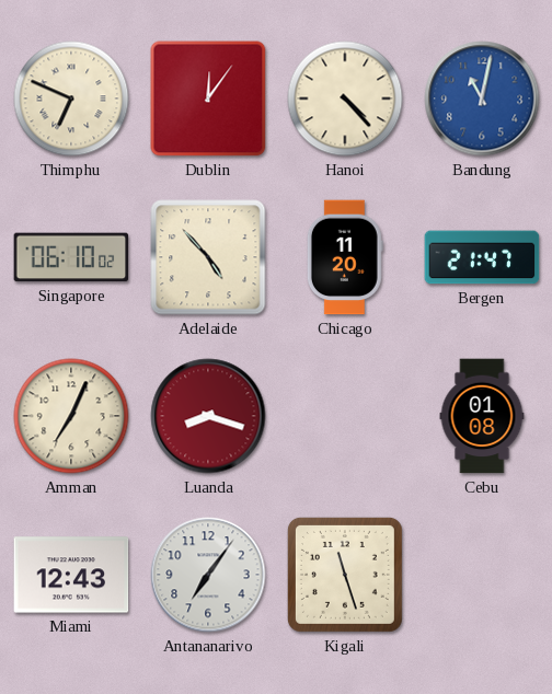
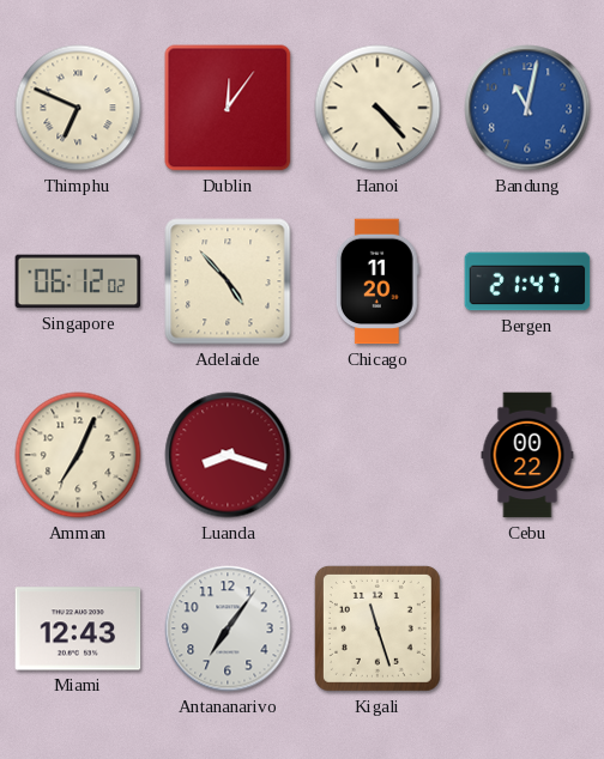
Singapore: 06:10 -> 06:12 (78, 281)
Cebu: 01:08 -> 00:22 (527, 455)
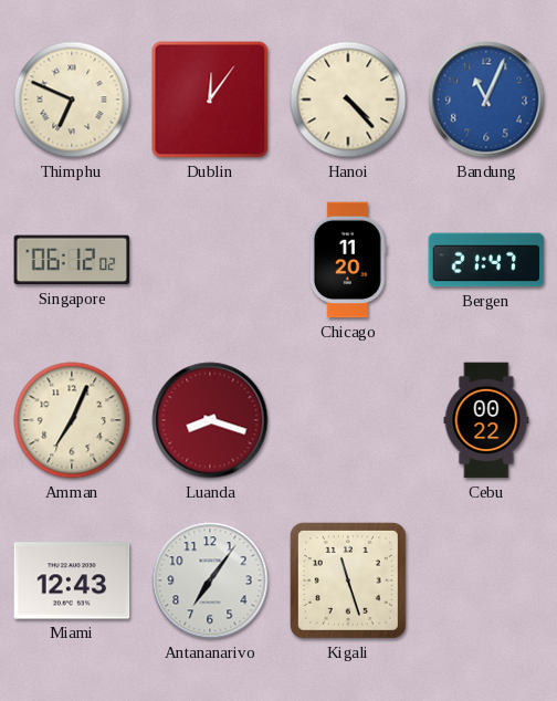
Bandung: 11:02 -> 11:04 (486, 100)
Adelaide: 4:53 -> none (228, 281)
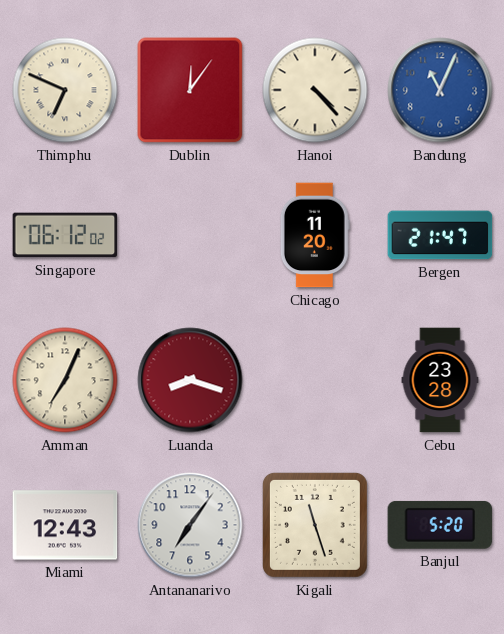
Cebu: 00:22 -> 23:28 (440, 380)
Banjul: none -> 5:20 (440, 525)
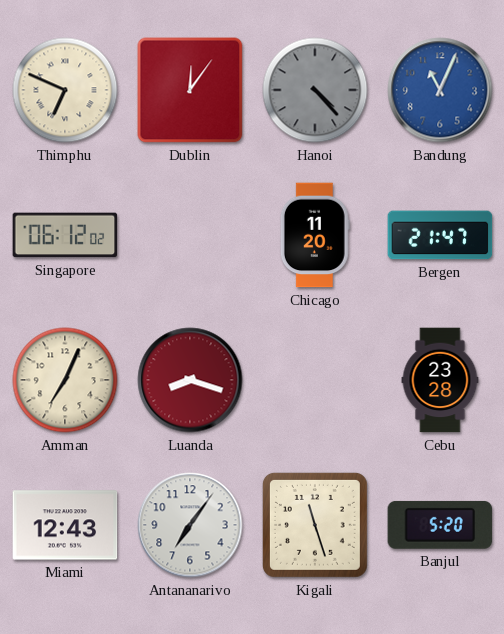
Hanoi dial: cream -> grey (315, 90)
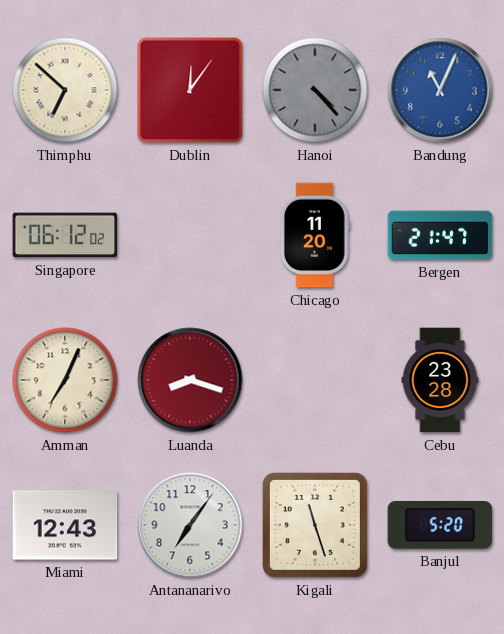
Thimphu: 6:49 -> 6:52 (65, 90)
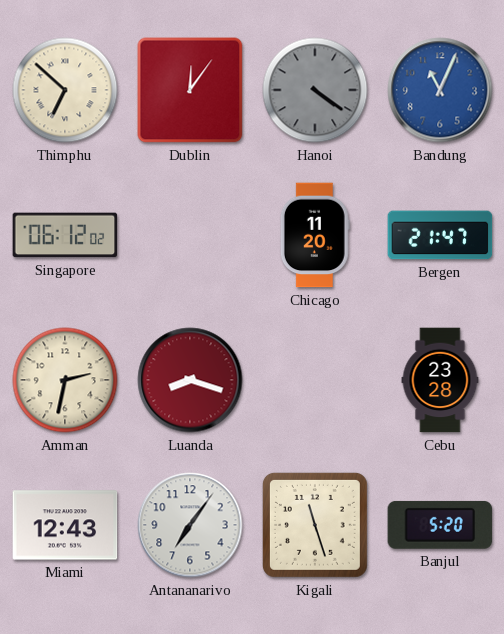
Hanoi: 4:23 -> 4:21 (315, 90)
Amman: 7:04 -> 2:32 (65, 380)
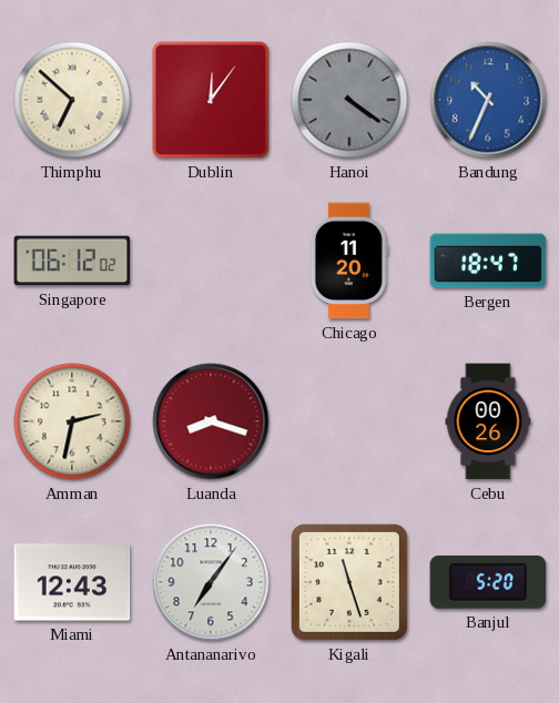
Bandung: 11:04 -> 10:34 (488, 100)
Bergen: 21:47 -> 18:47 (488, 261)
Cebu: 23:28 -> 00:26 (488, 421)
